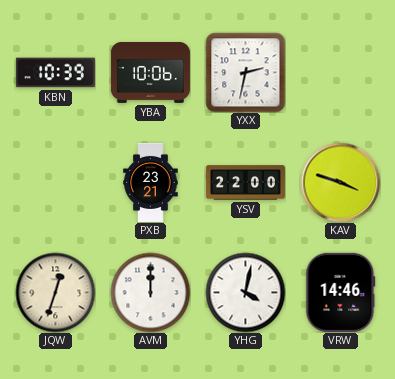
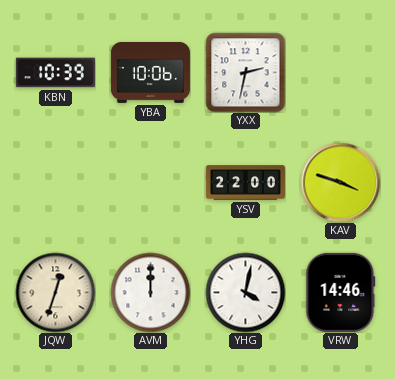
PXB: 23:21 -> none (151, 182)
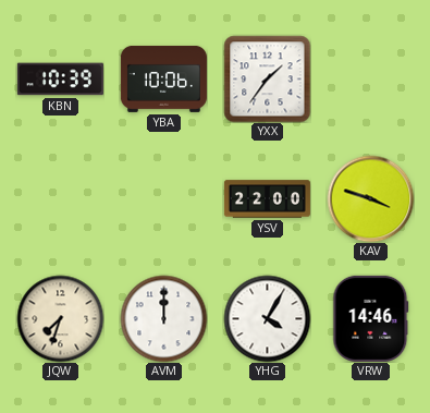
YXX: 2:32 -> 1:36 (267, 78)
JQW: 12:33 -> 7:33 (60, 318)
YHG: 4:02 -> 4:05 (267, 318)
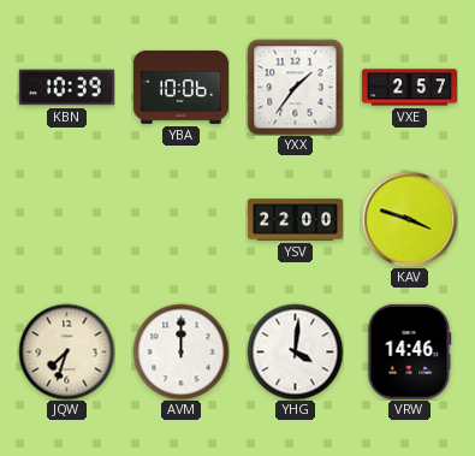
VXE: none -> 2:57 (409, 88)
YHG: 4:05 -> 4:01 (295, 351)
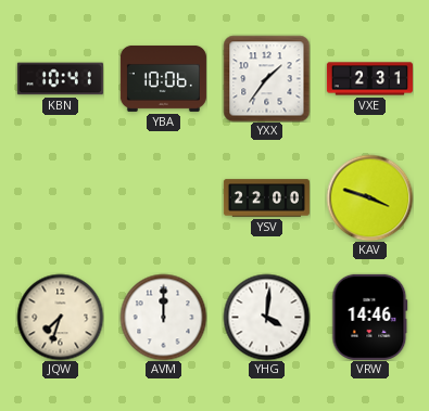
KBN: 10:39 -> 10:41 (60, 79)
VXE: 2:57 -> 2:31 (369, 79)
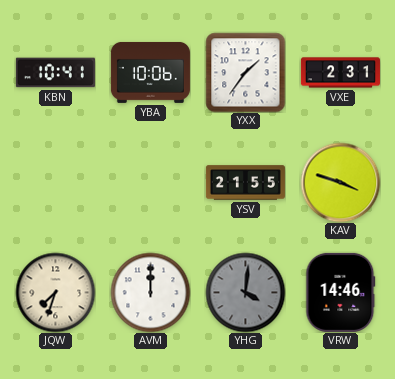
YSV: 22:00 -> 21:55 (245, 183)
YHG dial: white -> grey (245, 292)
